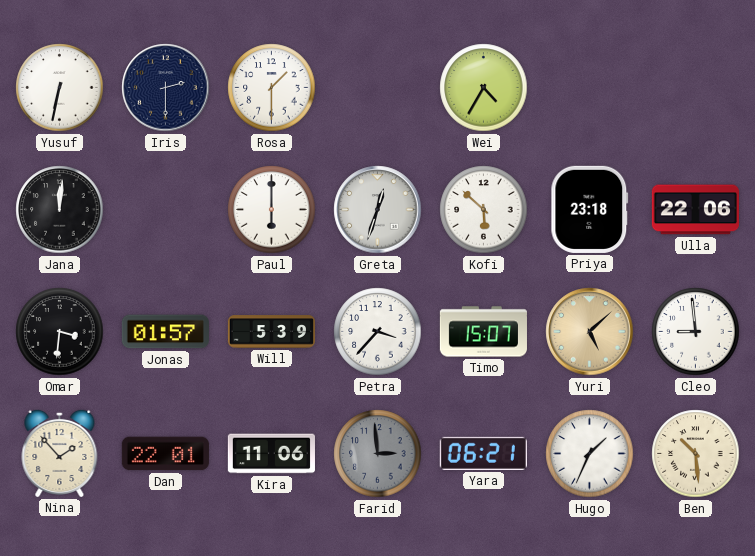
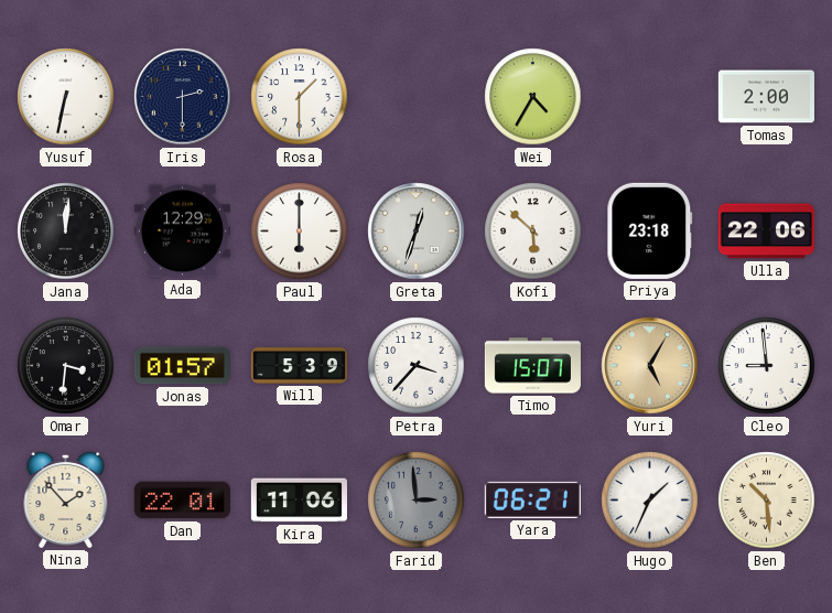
Tomas: none -> 2:00 (766, 97)
Ada: none -> 12:29 (182, 232)
Yuri: 5:08 -> 5:05 (650, 366)
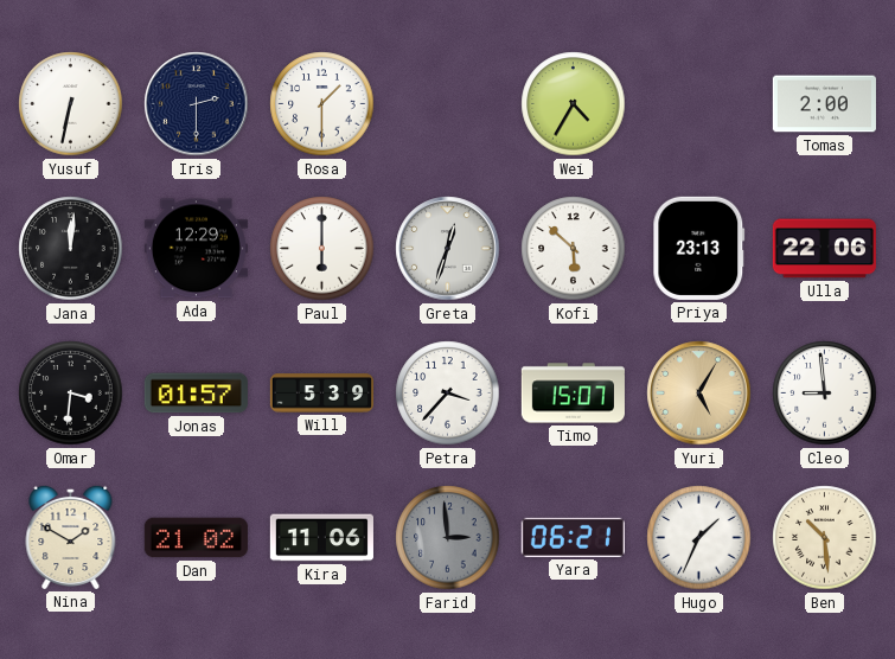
Priya: 23:18 -> 23:13 (699, 248)
Nina: 1:53 -> 1:50 (71, 537)
Dan: 22:01 -> 21:02 (196, 538)
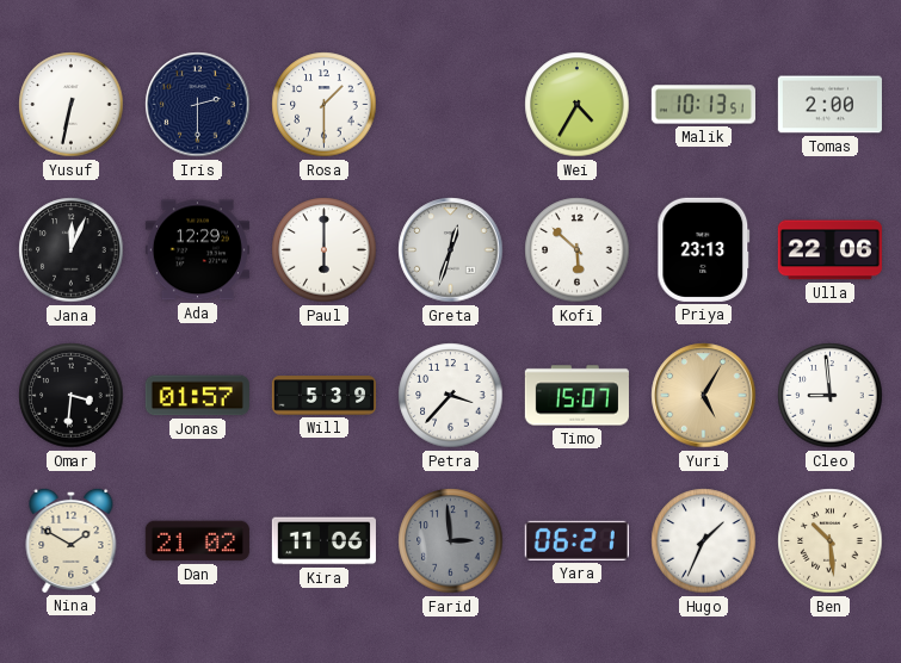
Malik: none -> 10:13 (703, 105)
Jana: 12:01 -> 12:04 (72, 250)
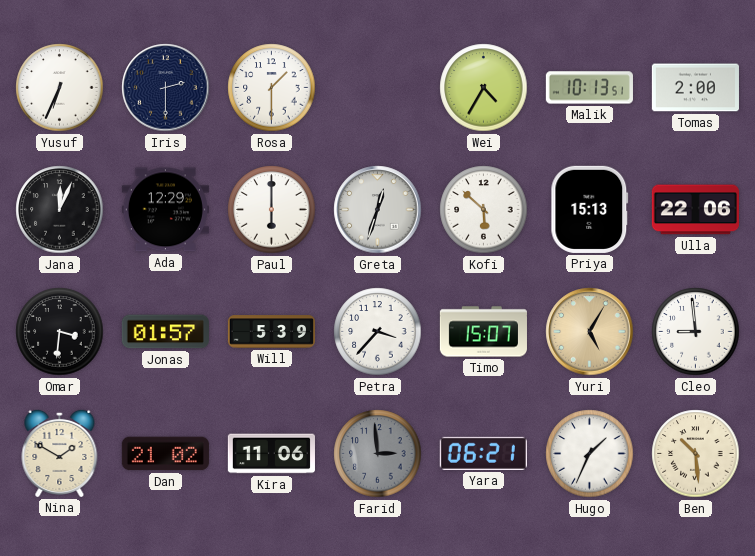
Yusuf: 6:32 -> 6:34 (60, 88)
Priya: 23:13 -> 15:13 (590, 209)
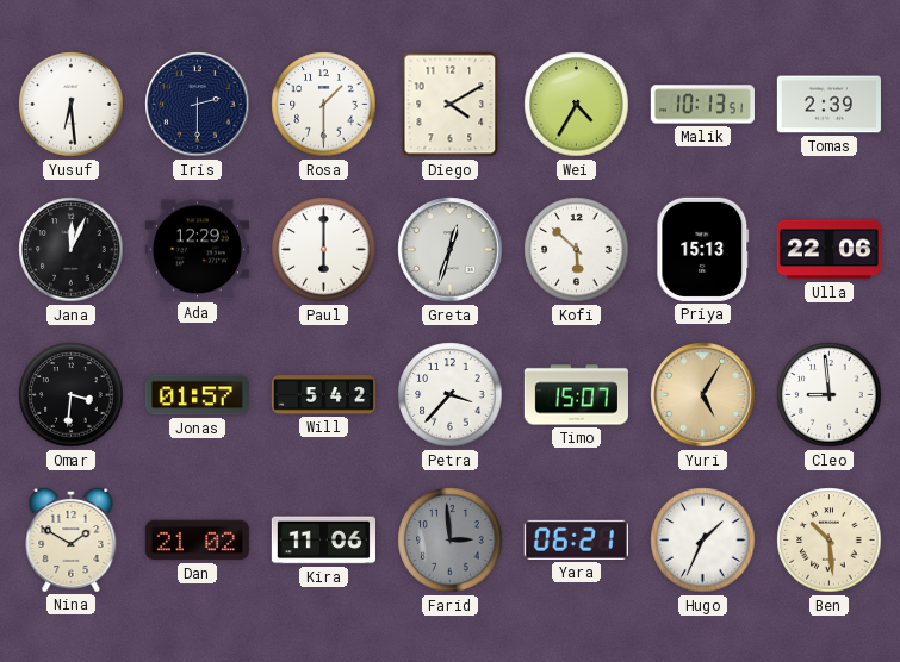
Yusuf: 6:34 -> 6:29 (72, 105)
Diego: none -> 4:10 (451, 105)
Tomas: 2:00 -> 2:39 (828, 105)
Will: 5:39 -> 5:42 (323, 395)
